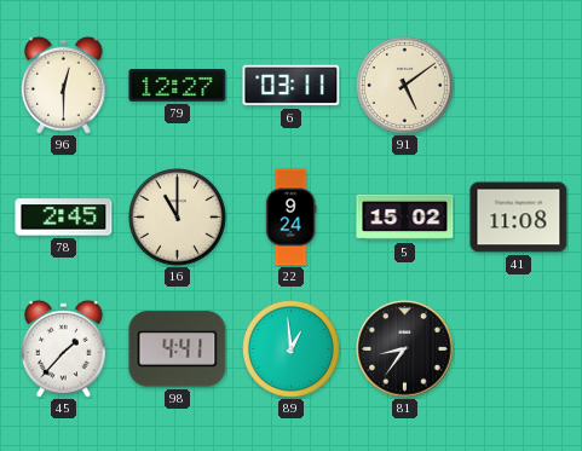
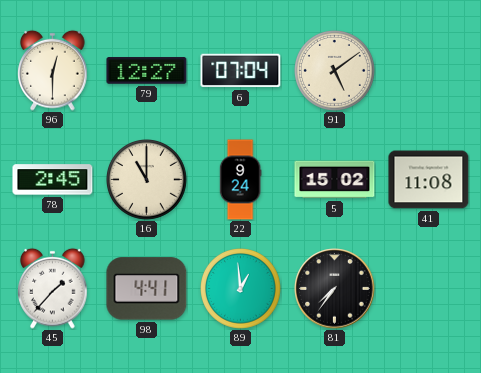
6: 03:11 -> 07:04 (241, 71)
81: 8:36 -> 7:36 (335, 289)
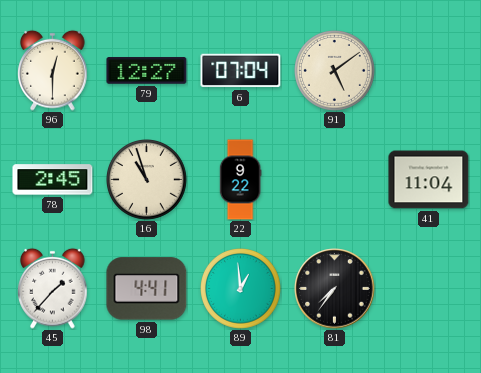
16: 11:00 -> 10:57 (147, 180)
22: 9:24 -> 9:22 (240, 180)
5: 15:02 -> none (335, 180)
41: 11:08 -> 11:04 (429, 180)
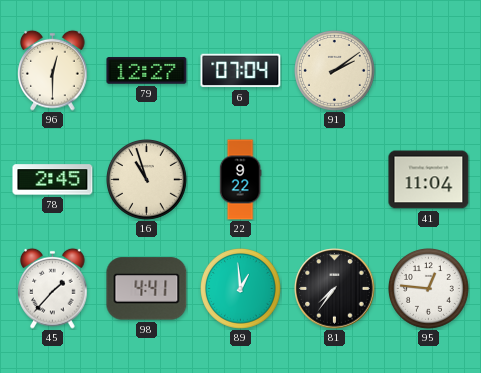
91: 5:09 -> 2:09 (335, 71)
95: none -> 12:46 (429, 289)
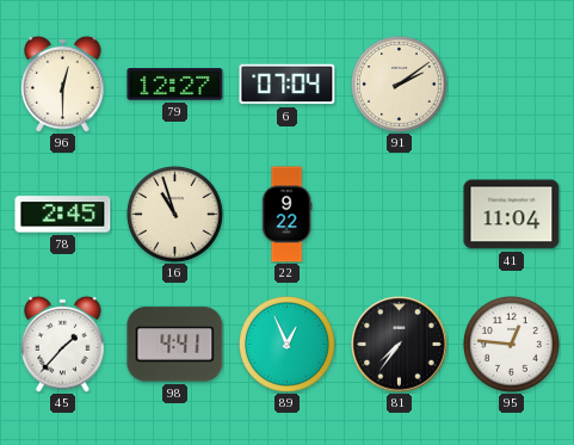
89: 12:59 -> 12:56 (288, 345)
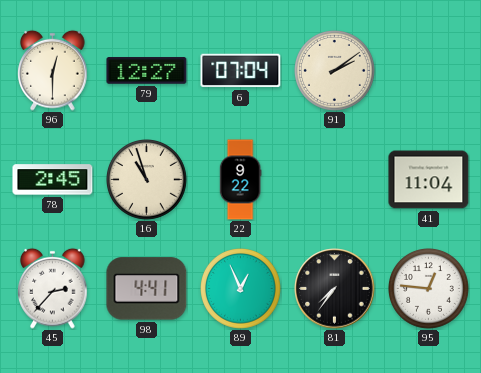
45: 1:37 -> 2:37 (53, 288)
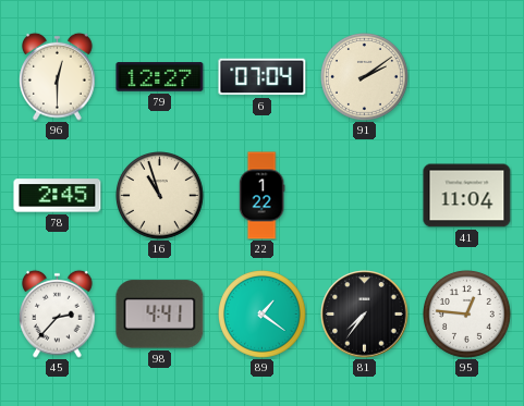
22: 9:22 -> 1:22 (261, 196)
89: 12:56 -> 1:21 (263, 315)
